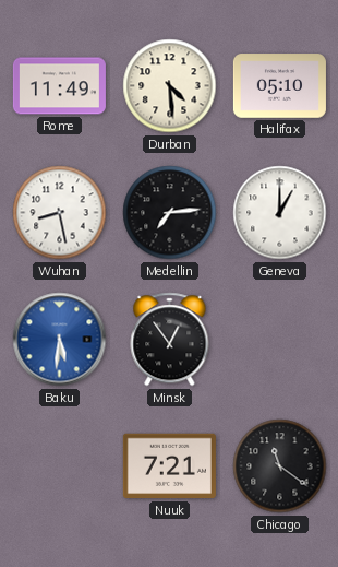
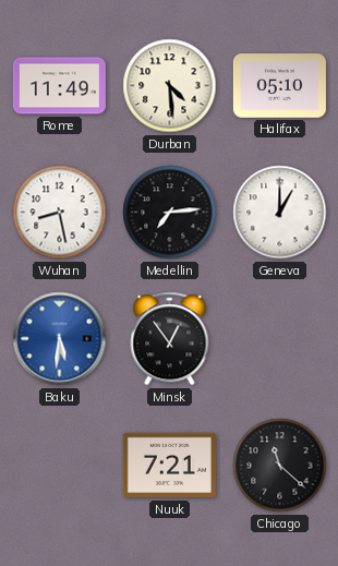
Chicago: 11:21 -> 11:22 (280, 466)
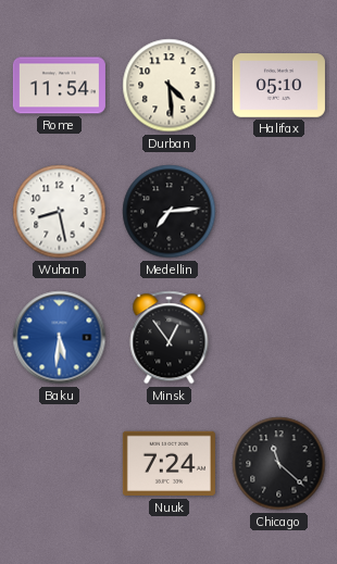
Rome: 11:49 -> 11:54 (59, 86)
Geneva: 1:00 -> none (280, 213)
Nuuk: 7:21 -> 7:24 (168, 464)
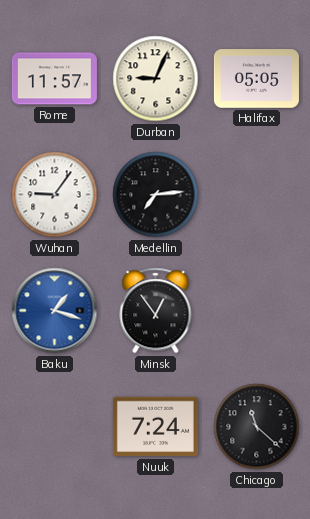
Rome: 11:54 -> 11:57 (54, 79)
Durban: 4:29 -> 9:04 (156, 79)
Halifax: 05:10 -> 05:05 (256, 79)
Wuhan: 8:28 -> 9:06 (55, 195)
Baku: 5:31 -> 1:18 (55, 311)
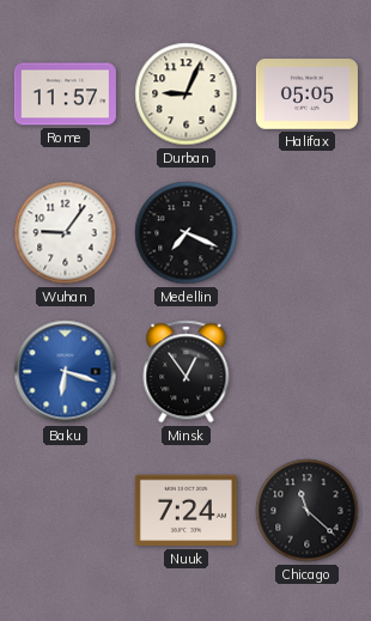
Medellin: 7:14 -> 7:19 (187, 233)
Baku: 1:18 -> 6:18 (66, 372)
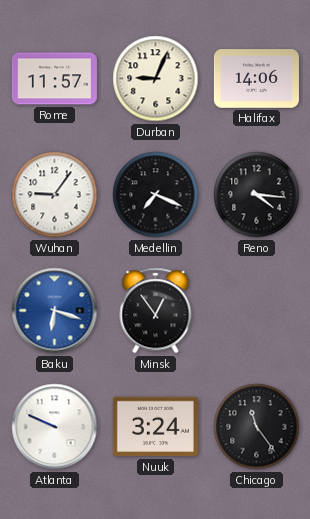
Halifax: 05:05 -> 14:06 (256, 79)
Reno: none -> 4:16 (257, 195)
Atlanta: none -> 9:49 (55, 427)
Nuuk: 7:24 -> 3:24 (155, 427)
Chicago: 11:22 -> 11:24 (257, 427)
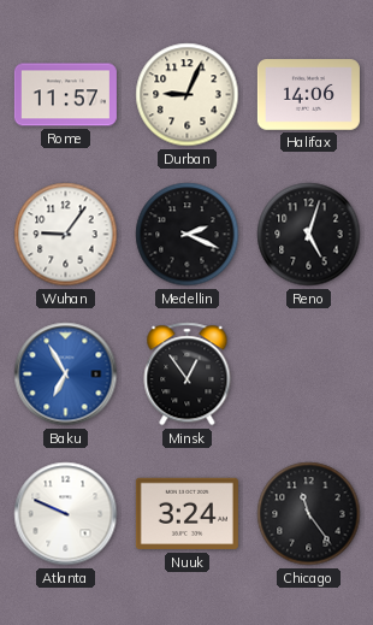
Medellin: 7:19 -> 2:19 (188, 235)
Reno: 4:16 -> 5:03 (309, 235)
Baku: 6:18 -> 6:55 (66, 375)
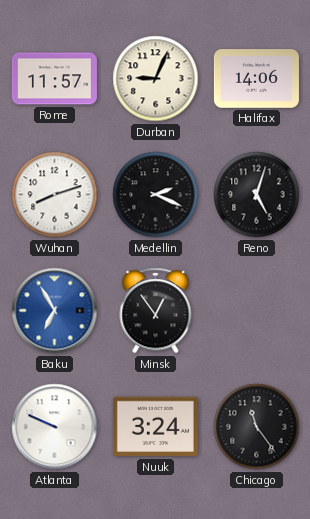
Wuhan: 9:06 -> 8:12 (55, 195)
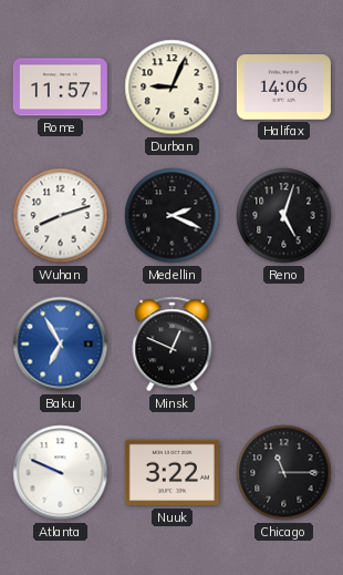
Minsk: 12:54 -> 12:49 (173, 345)
Nuuk: 3:24 -> 3:22 (171, 473)
Chicago: 11:24 -> 11:15 (284, 473)
